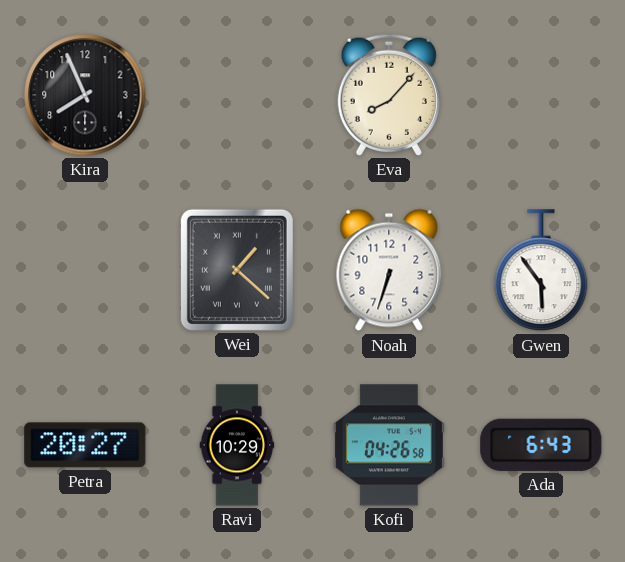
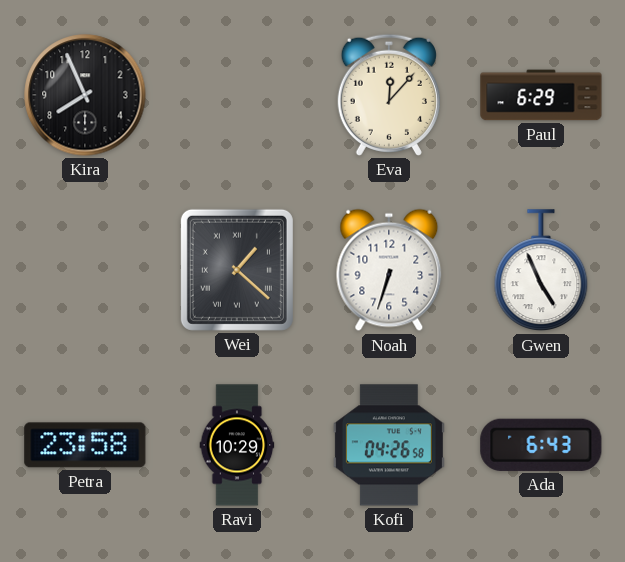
Eva: 8:07 -> 12:07 (389, 95)
Paul: none -> 6:29 (541, 95)
Gwen: 5:54 -> 4:56 (541, 271)
Petra: 20:27 -> 23:58 (85, 445)
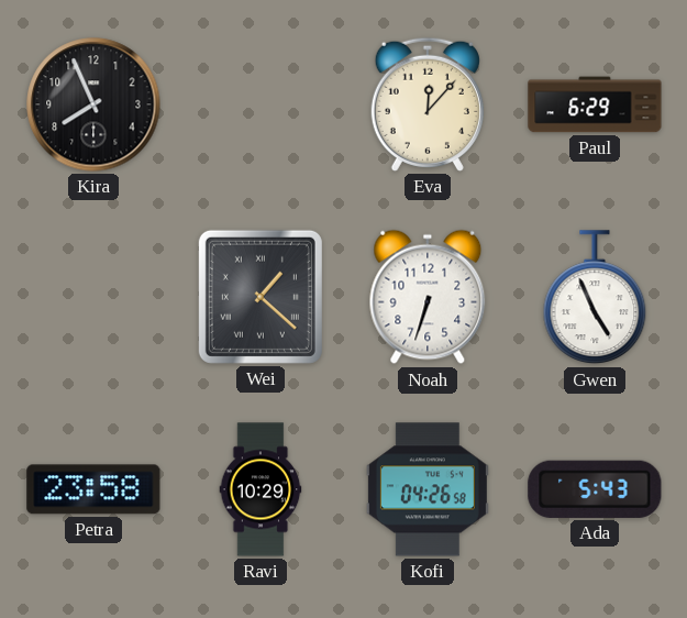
Ada: 6:43 -> 5:43 (595, 489)
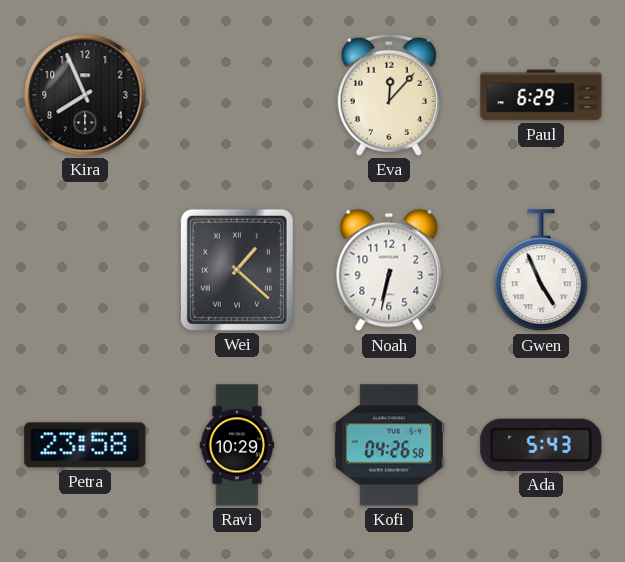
Noah: 6:33 -> 6:32 (389, 270)
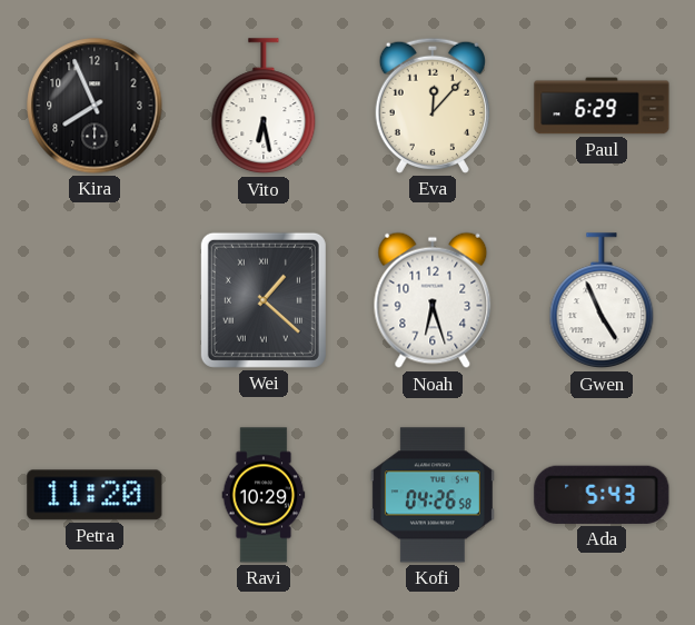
Vito: none -> 6:28 (264, 107)
Noah: 6:32 -> 6:27 (433, 300)
Petra: 23:58 -> 11:20 (95, 495)
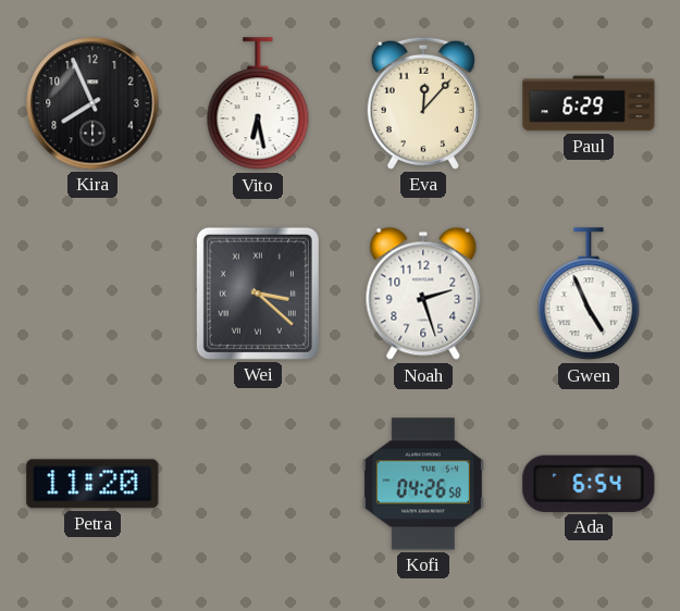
Wei: 1:22 -> 3:22 (258, 294)
Noah: 6:27 -> 2:27 (423, 294)
Ravi: 10:29 -> none (264, 495)
Ada: 5:43 -> 6:54 (589, 484)
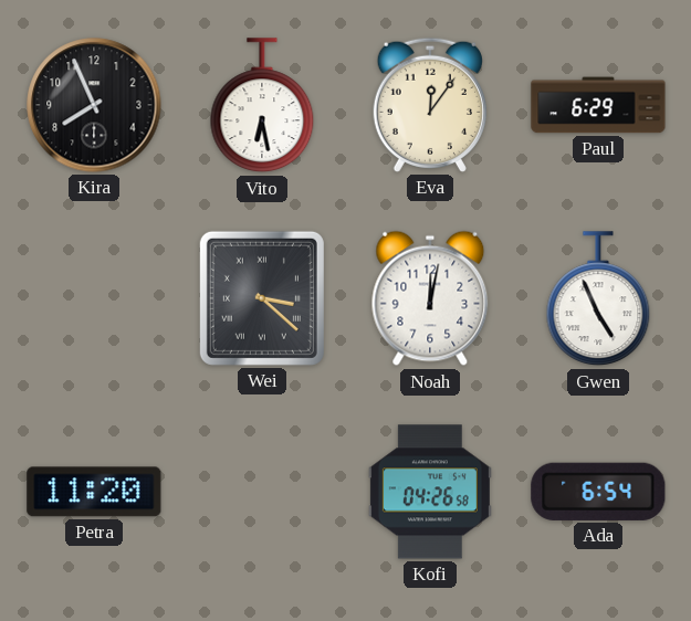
Eva: 12:07 -> 12:06 (430, 105)
Noah: 2:27 -> 12:02 (430, 298)
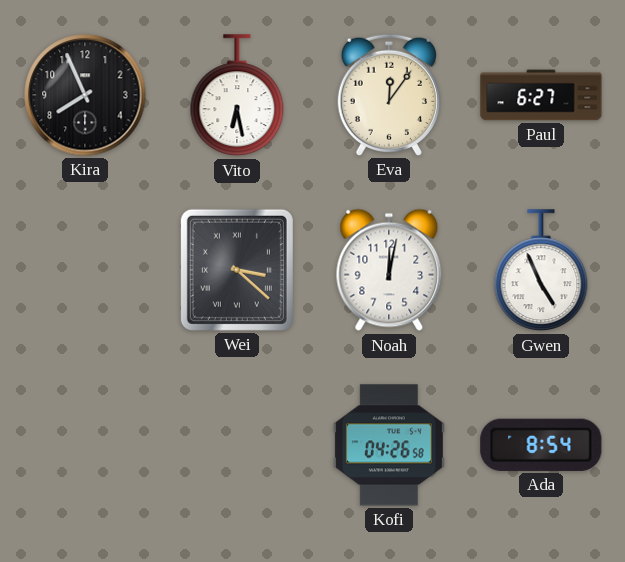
Paul: 6:29 -> 6:27 (541, 95)
Petra: 11:20 -> none (94, 492)
Ada: 6:54 -> 8:54 (541, 445)
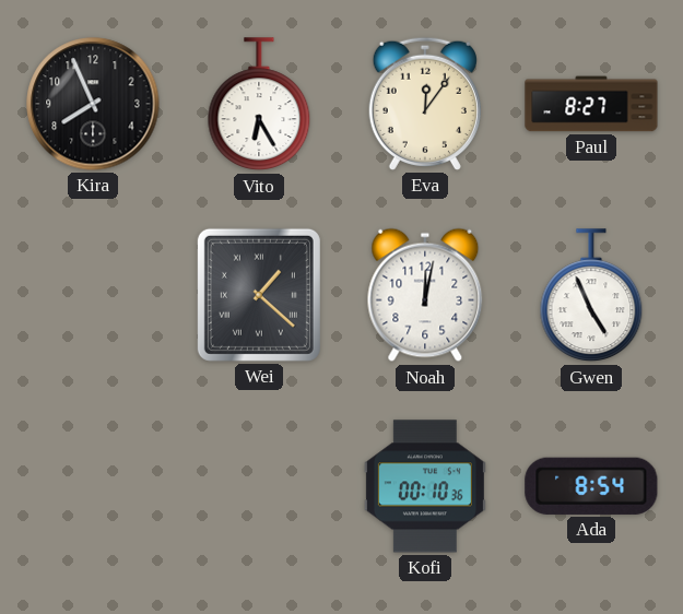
Vito: 6:28 -> 6:25 (259, 105)
Paul: 6:27 -> 8:27 (591, 104)
Wei: 3:22 -> 1:22 (259, 295)
Kofi: 04:26 -> 00:10 (425, 486)
